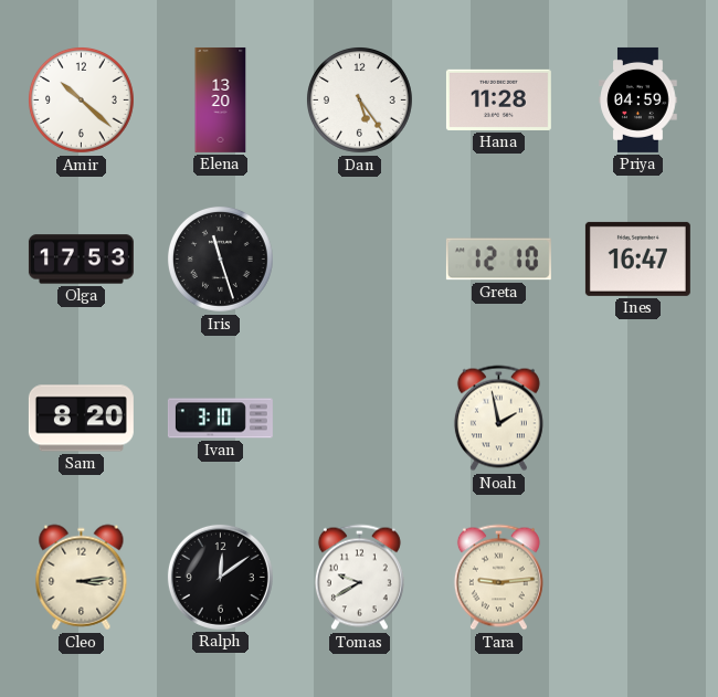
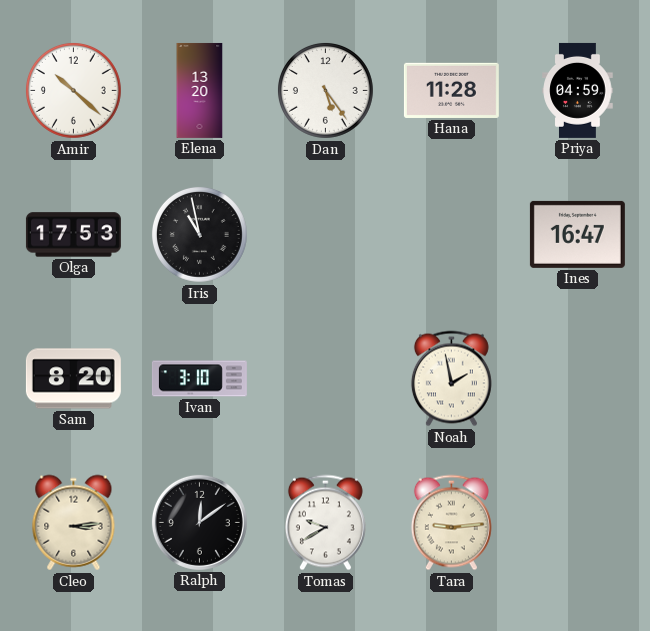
Iris: 11:27 -> 10:58 (199, 234)
Greta: 12:10 -> none (498, 260)
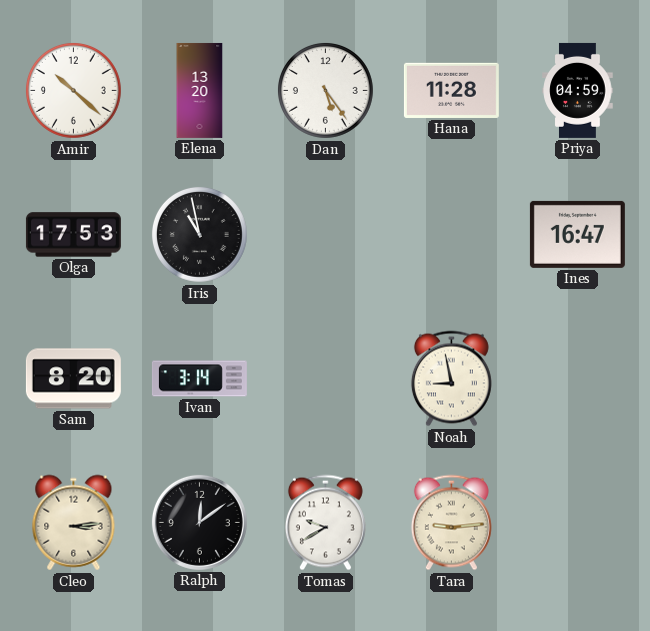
Ivan: 3:10 -> 3:14 (199, 379)
Noah: 1:58 -> 8:58 (451, 379)
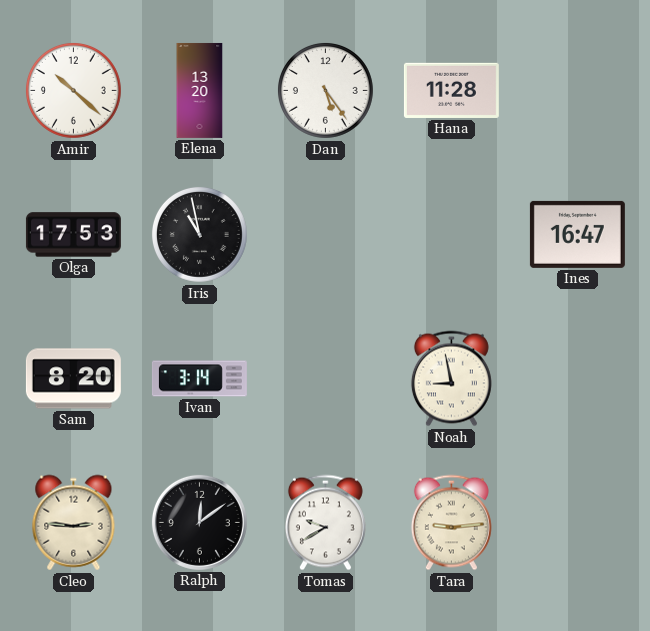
Priya: 04:59 -> none (578, 90)
Cleo: 3:14 -> 2:46 (74, 523)
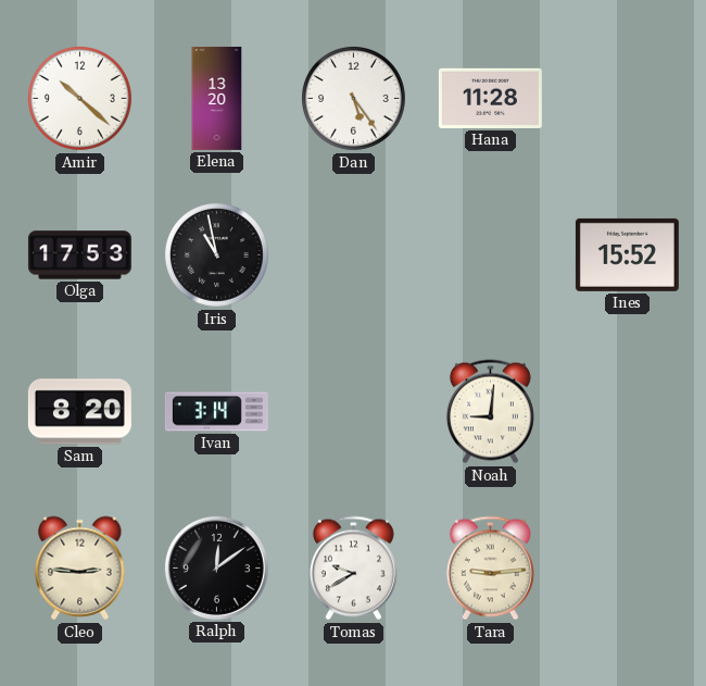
Ines: 16:47 -> 15:52 (627, 254)
Noah: 8:58 -> 9:01 (490, 412)
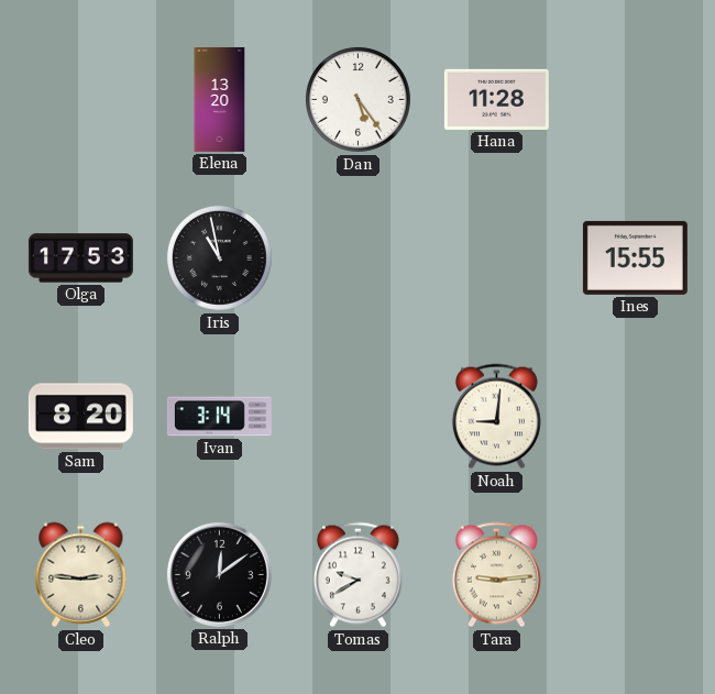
Amir: 10:22 -> none (79, 98)
Ines: 15:52 -> 15:55 (635, 257)
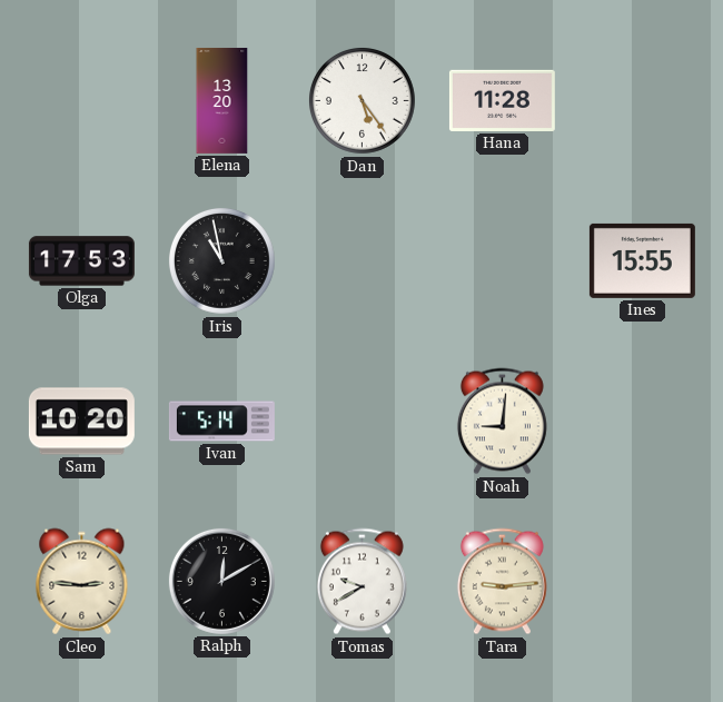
Sam: 8:20 -> 10:20 (81, 422)
Ivan: 3:14 -> 5:14 (221, 422)
Ralph: 12:09 -> 12:10 (221, 581)
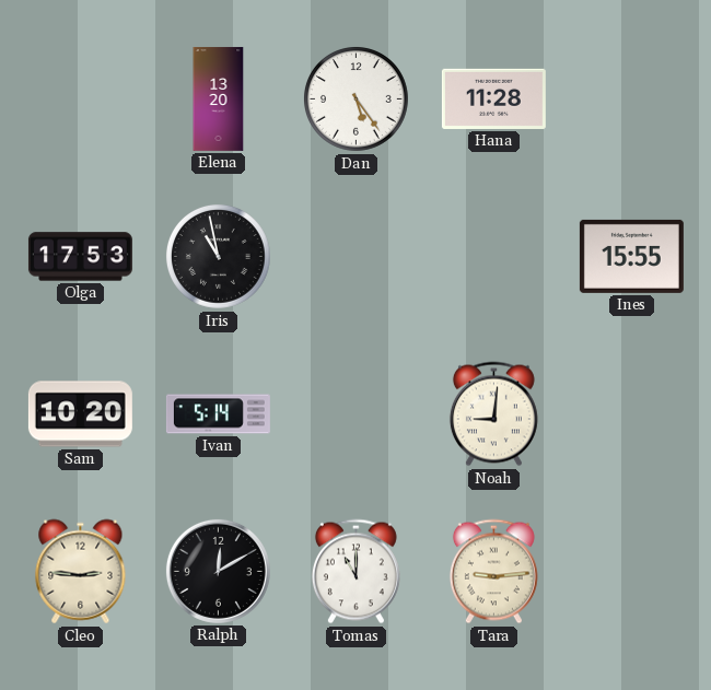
Tomas: 9:40 -> 11:00 (355, 572)
